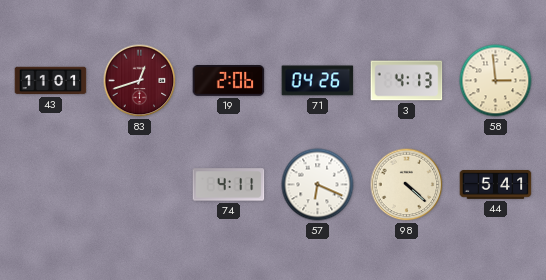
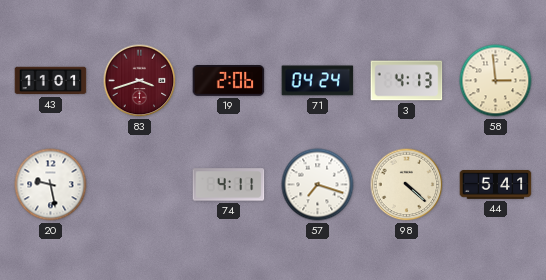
83: 12:42 -> 3:42 (140, 81)
71: 04:26 -> 04:24 (318, 81)
20: none -> 9:28 (51, 185)
57: 6:19 -> 7:18 (318, 185)
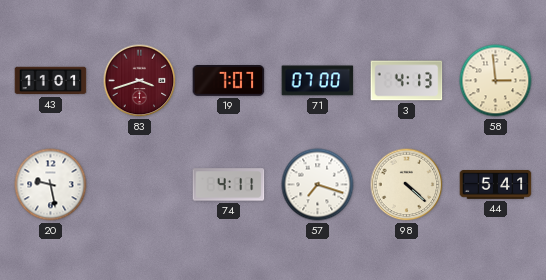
19: 2:06 -> 7:07 (229, 81)
71: 04:24 -> 07:00 (318, 81)
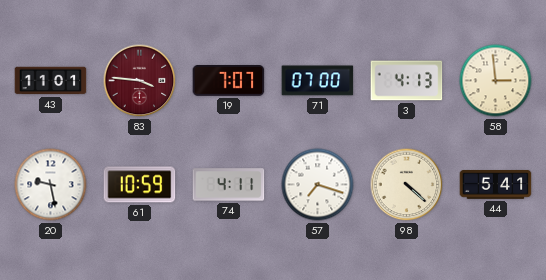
83: 3:42 -> 3:46 (140, 81)
61: none -> 10:59 (140, 185)
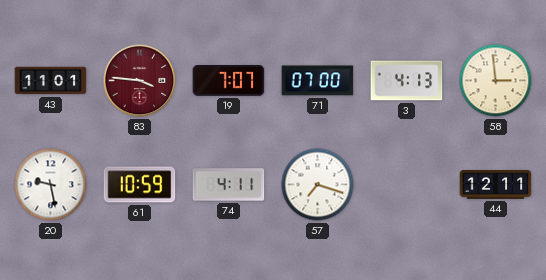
98: 4:22 -> none (407, 185)
44: 5:41 -> 12:11 (496, 185)
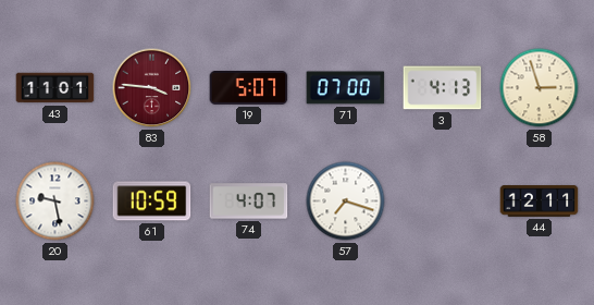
19: 7:07 -> 5:07 (249, 88)
58: 2:59 -> 2:57 (540, 88)
74: 4:11 -> 4:07 (249, 202)
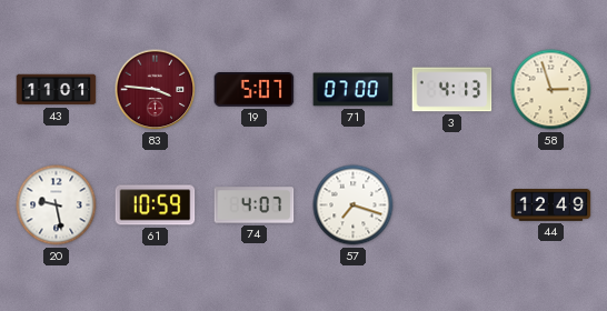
44: 12:11 -> 12:49 (551, 205)
